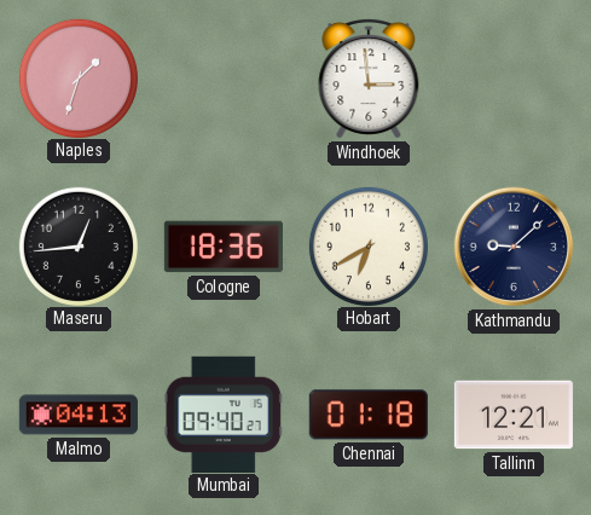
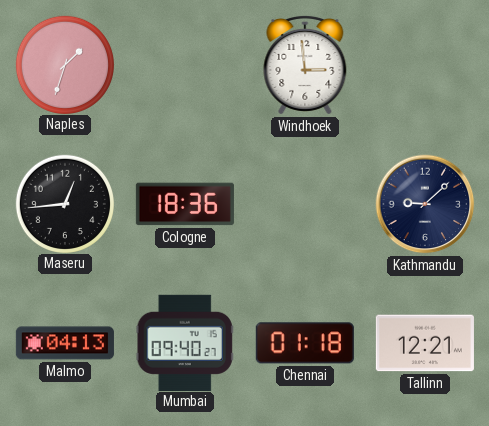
Hobart: 6:40 -> none (367, 245)
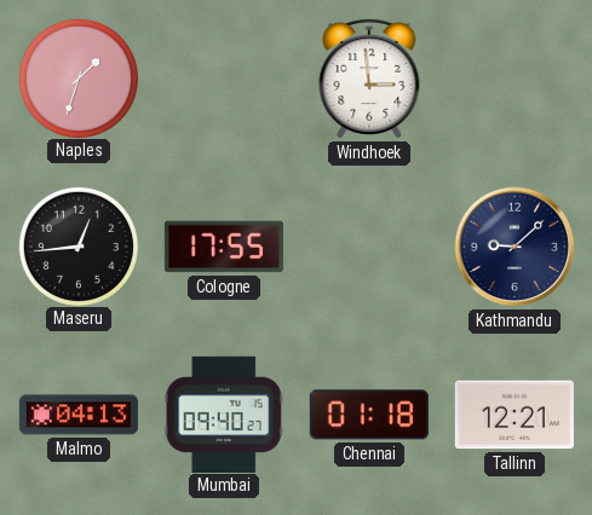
Cologne: 18:36 -> 17:55 (224, 247)
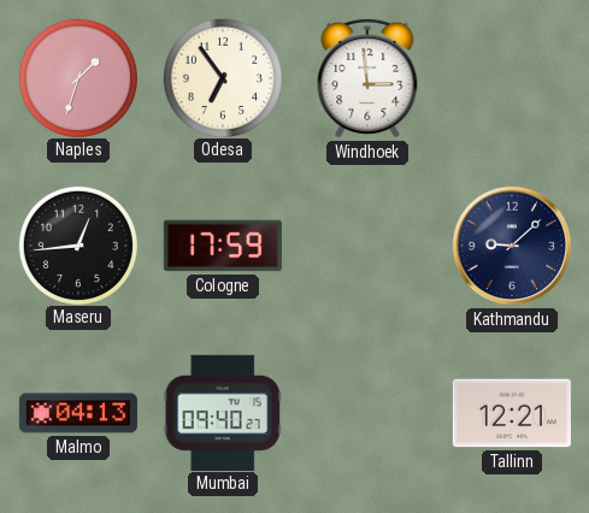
Odesa: none -> 6:54 (222, 77)
Cologne: 17:55 -> 17:59 (223, 246)
Chennai: 01:18 -> none (369, 415)
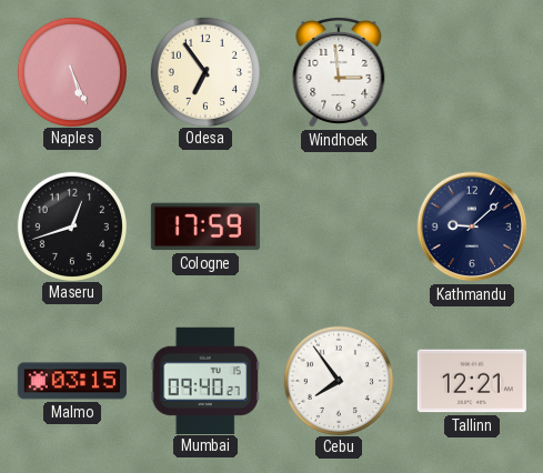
Naples: 1:33 -> 5:26 (71, 71)
Maseru: 12:44 -> 12:42 (71, 225)
Malmo: 04:13 -> 03:15 (72, 381)
Cebu: none -> 7:54 (338, 380)
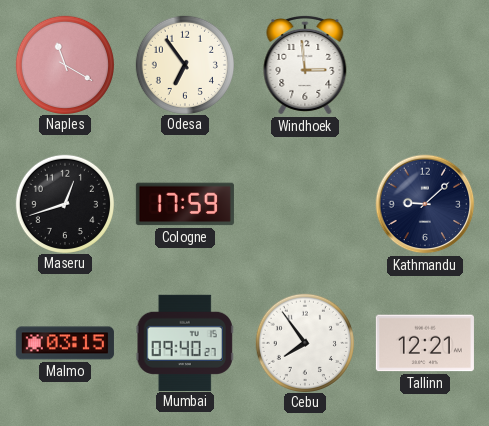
Naples: 5:26 -> 11:20 (64, 64)
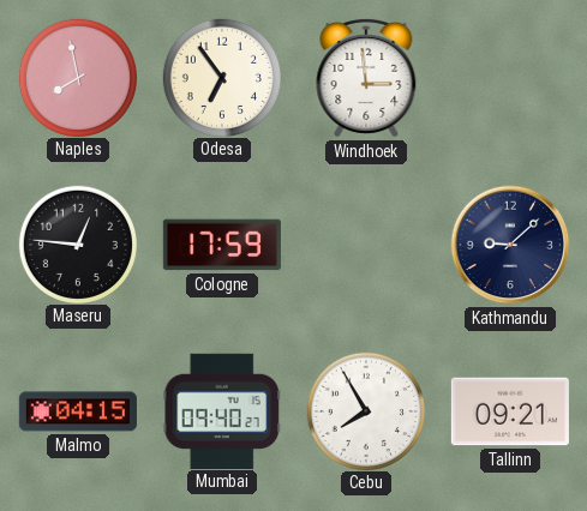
Naples: 11:20 -> 7:58 (77, 77)
Maseru: 12:42 -> 12:46 (77, 244)
Malmo: 03:15 -> 04:15 (78, 411)
Cebu: 7:54 -> 7:55 (365, 410)
Tallinn: 12:21 -> 09:21 (510, 411)
